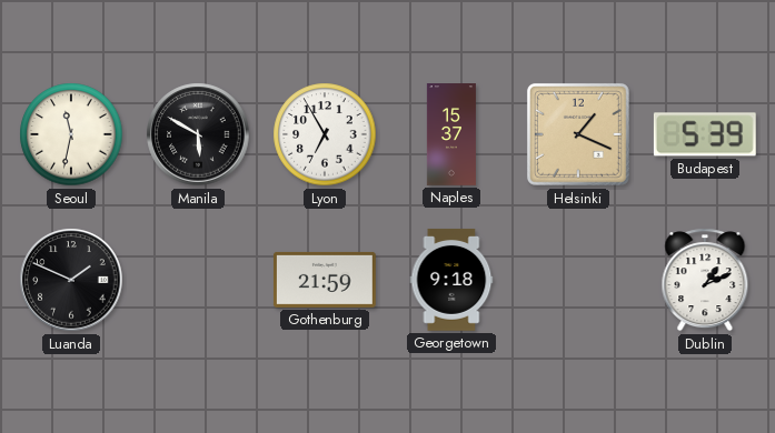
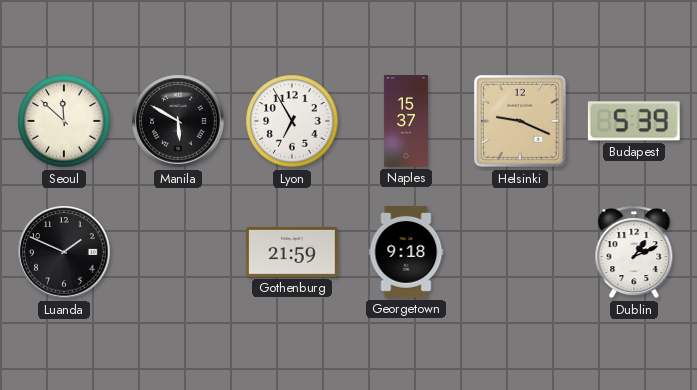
Seoul: 11:32 -> 11:52 (64, 121)
Helsinki: 1:19 -> 9:19 (520, 121)
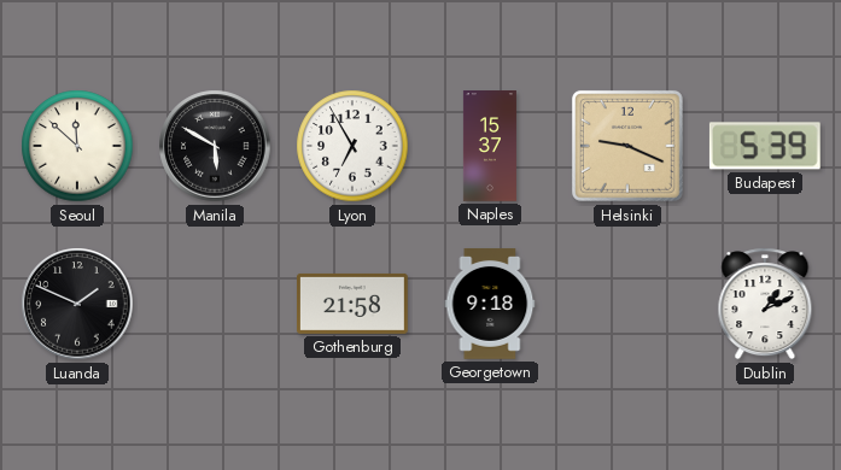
Gothenburg: 21:59 -> 21:58 (352, 304)
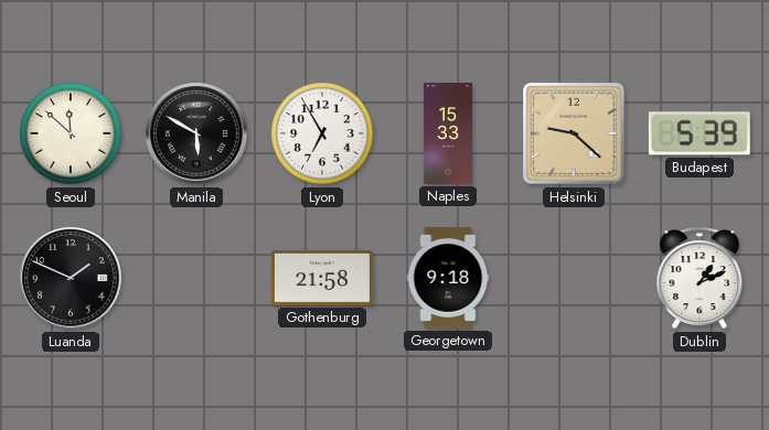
Naples: 15:37 -> 15:33 (448, 135)
Helsinki: 9:19 -> 9:22 (574, 133)
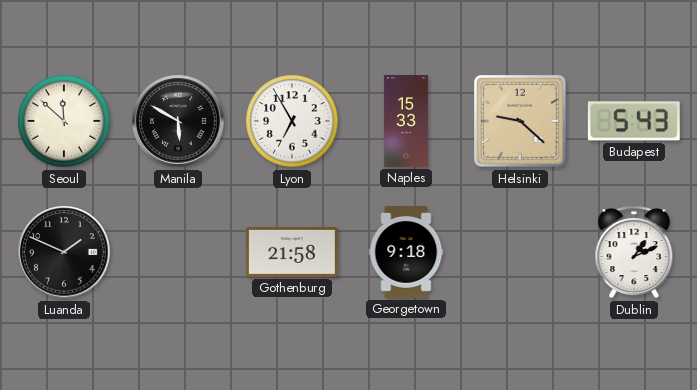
Budapest: 5:39 -> 5:43 (634, 121)
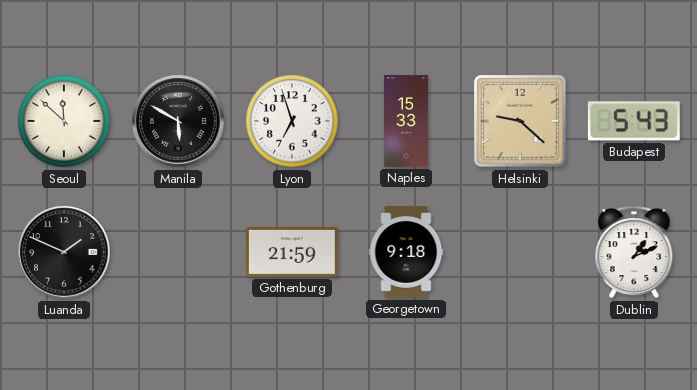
Lyon: 6:55 -> 6:57 (292, 121)
Gothenburg: 21:58 -> 21:59 (292, 252)
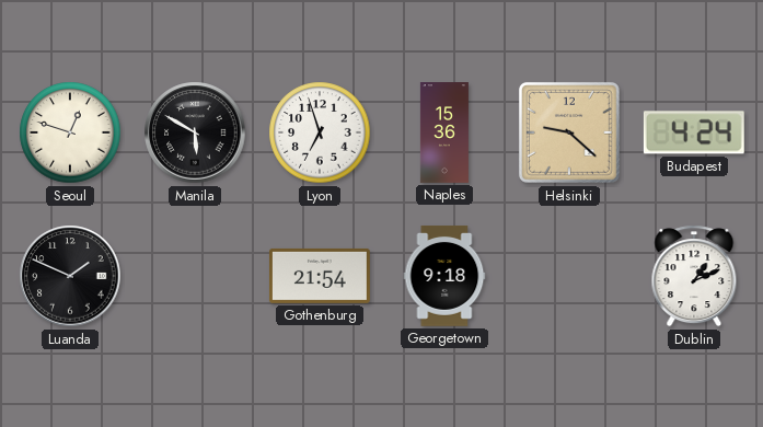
Seoul: 11:52 -> 12:48 (70, 132)
Naples: 15:33 -> 15:36 (444, 134)
Budapest: 5:43 -> 4:24 (694, 132)
Gothenburg: 21:59 -> 21:54 (320, 276)
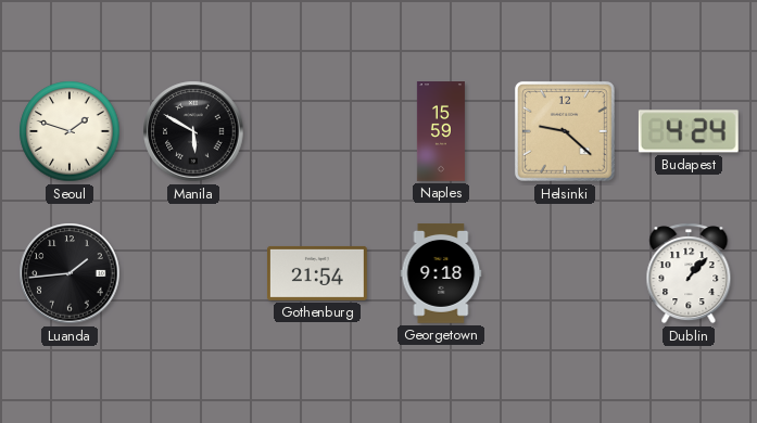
Seoul: 12:48 -> 1:48 (70, 131)
Lyon: 6:57 -> none (320, 132)
Naples: 15:36 -> 15:59 (441, 132)
Luanda: 1:49 -> 1:44 (70, 273)
Dublin: 1:11 -> 1:07 (689, 273)
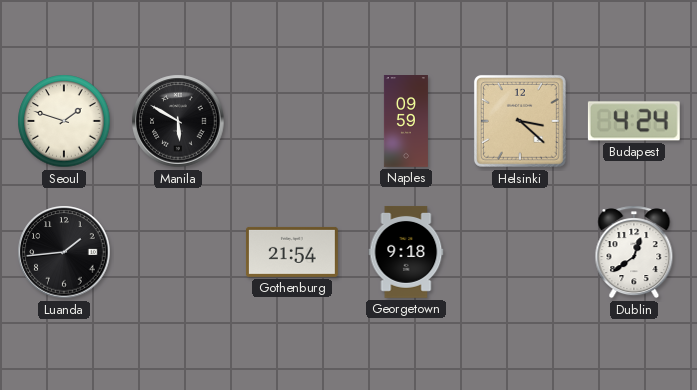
Naples: 15:59 -> 09:59 (406, 122)
Helsinki: 9:22 -> 3:22 (520, 121)
Dublin: 1:07 -> 12:39 (634, 252)
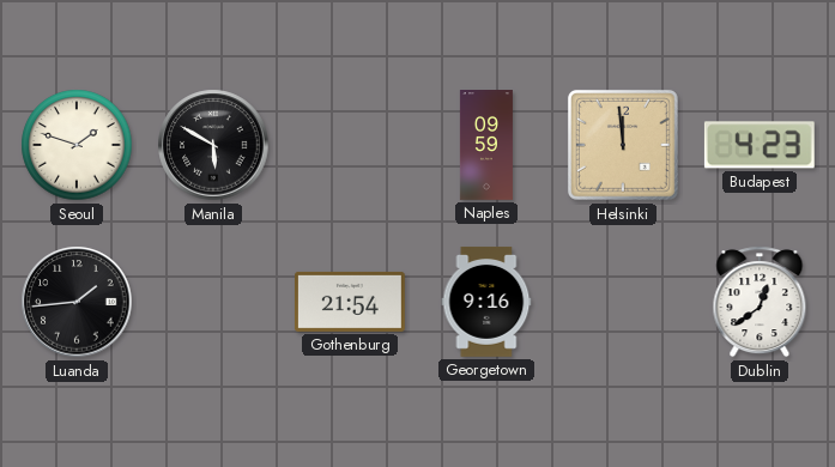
Helsinki: 3:22 -> 11:59 (623, 145)
Budapest: 4:24 -> 4:23 (760, 145)
Georgetown: 9:18 -> 9:16 (486, 302)
